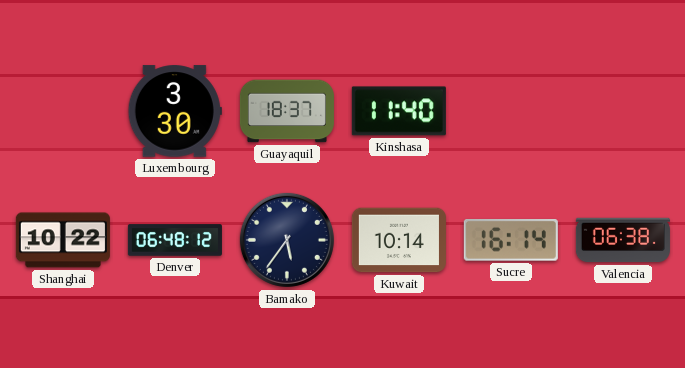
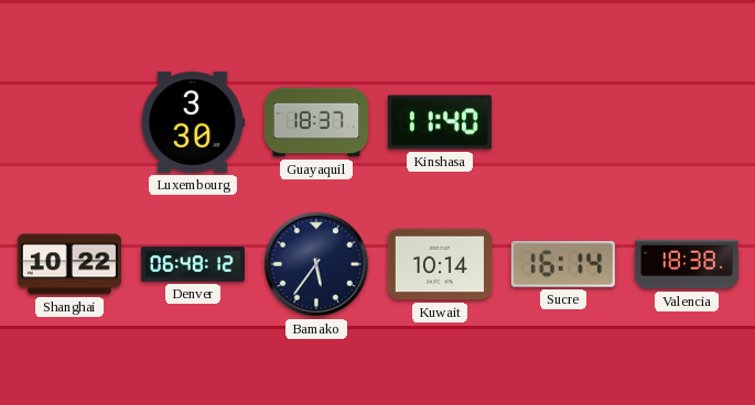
Valencia: 06:38 -> 18:38 (687, 264)
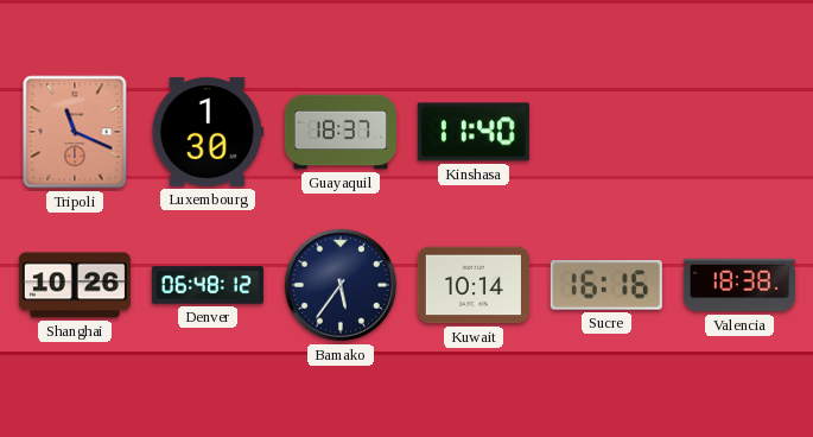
Tripoli: none -> 11:19 (75, 132)
Luxembourg: 3:30 -> 1:30 (208, 132)
Shanghai: 10:22 -> 10:26 (75, 285)
Sucre: 16:14 -> 16:16 (606, 286)
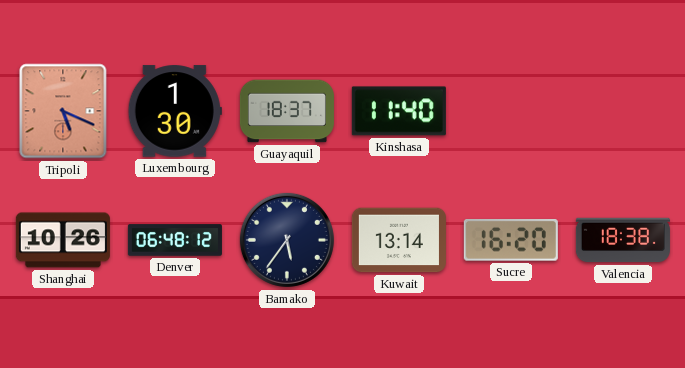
Tripoli: 11:19 -> 5:19 (63, 111)
Kuwait: 10:14 -> 13:14 (399, 240)
Sucre: 16:16 -> 16:20 (511, 241)
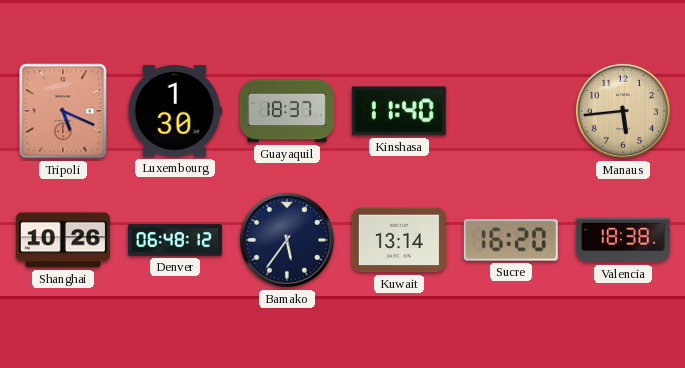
Manaus: none -> 5:44 (623, 111)
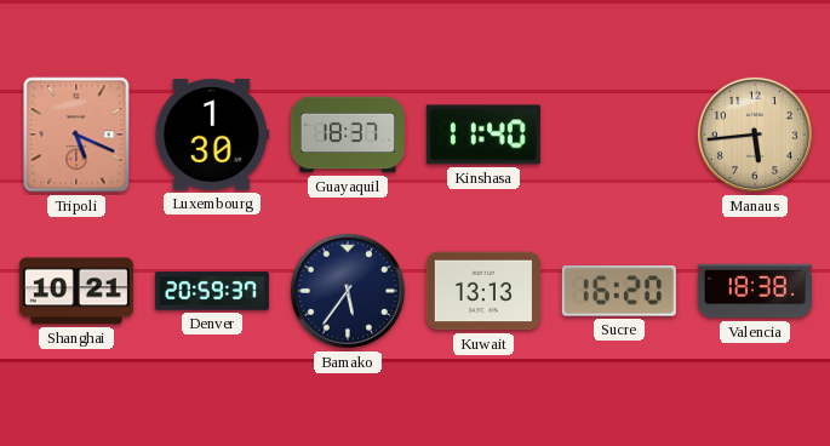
Shanghai: 10:26 -> 10:21 (76, 291)
Denver: 06:48 -> 20:59 (212, 291)
Kuwait: 13:14 -> 13:13 (483, 291)
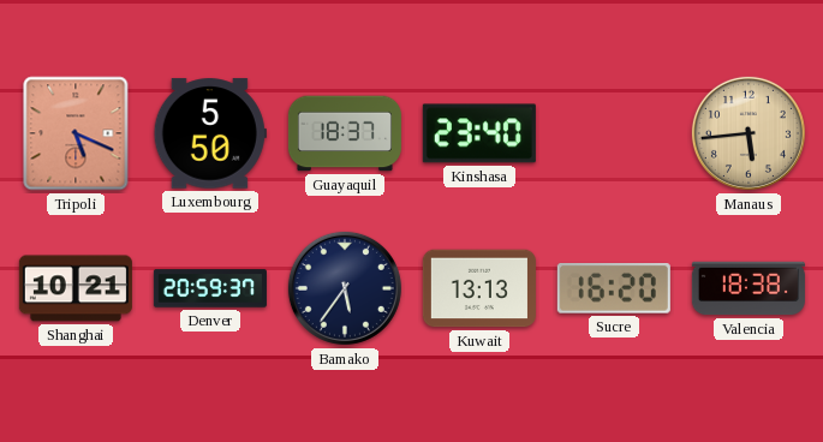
Luxembourg: 1:30 -> 5:50 (210, 133)
Kinshasa: 11:40 -> 23:40 (479, 133)
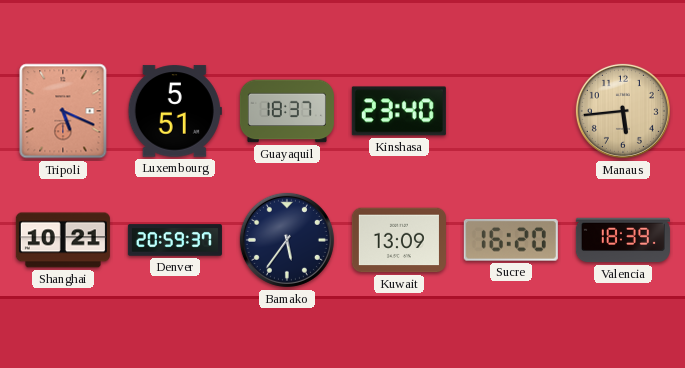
Luxembourg: 5:50 -> 5:51 (175, 111)
Kuwait: 13:13 -> 13:09 (399, 240)
Valencia: 18:38 -> 18:39 (623, 240)
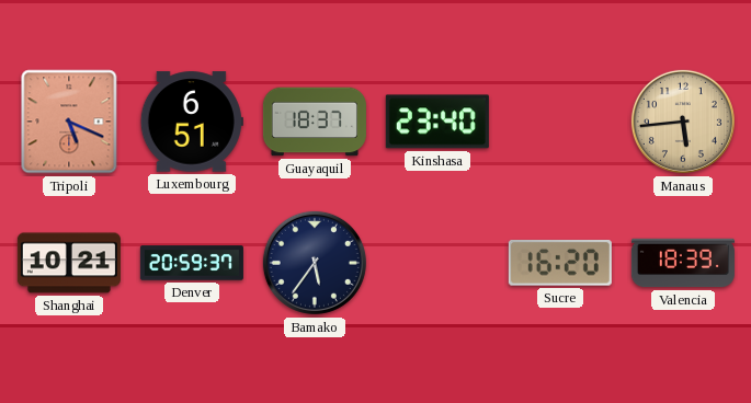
Luxembourg: 5:51 -> 6:51 (192, 122)
Kuwait: 13:09 -> none (399, 240)
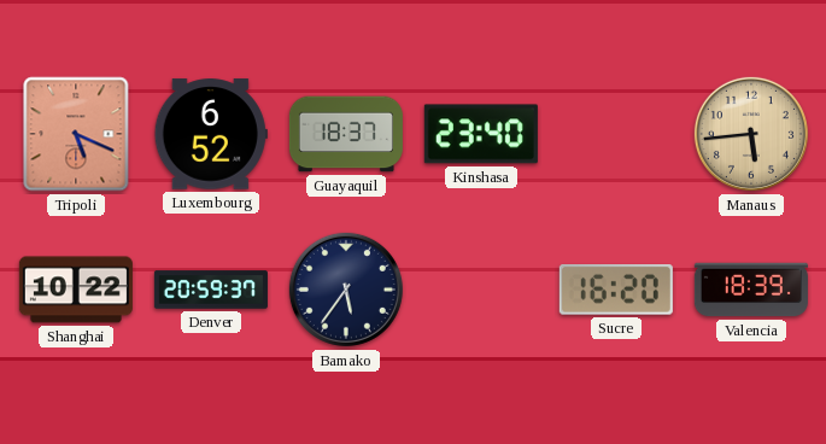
Luxembourg: 6:51 -> 6:52 (211, 134)
Shanghai: 10:21 -> 10:22 (76, 290)
